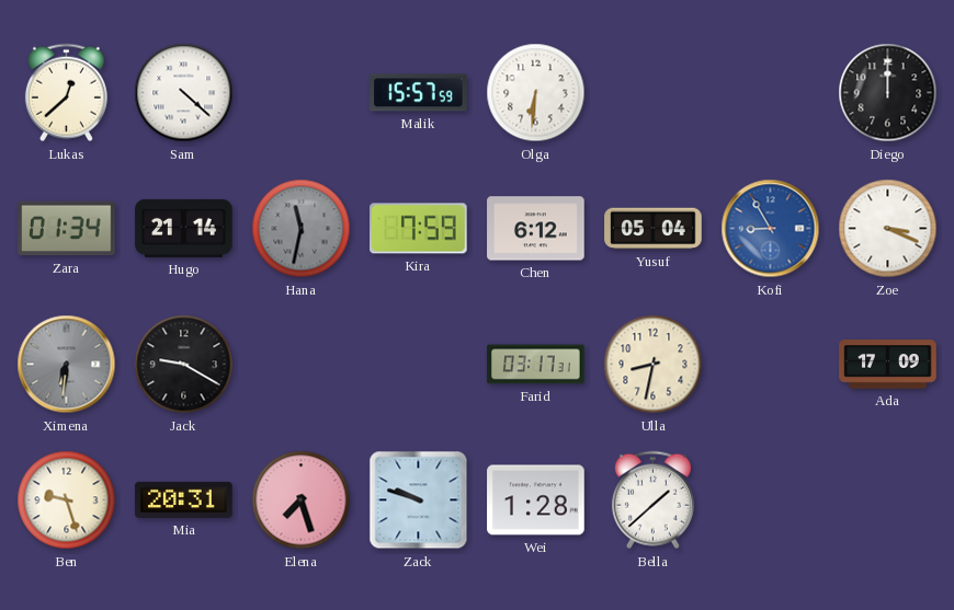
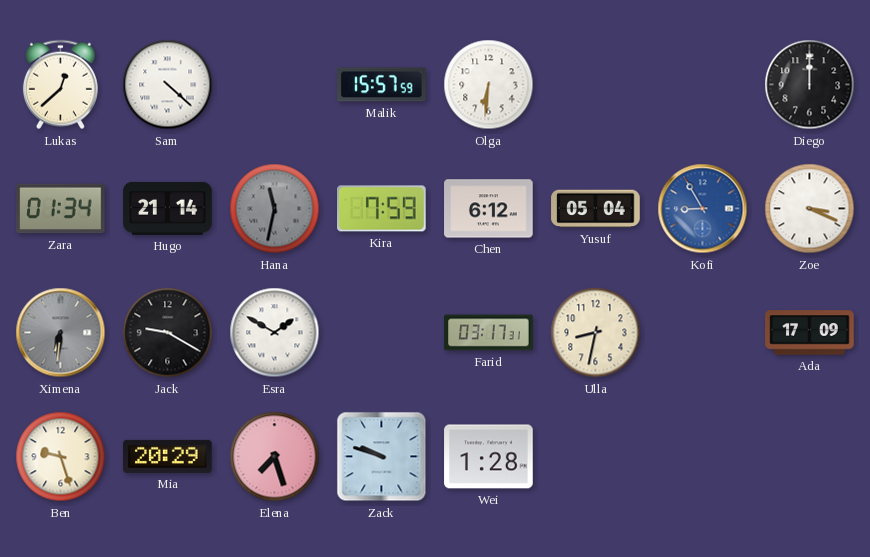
Esra: none -> 1:50 (275, 333)
Mia: 20:31 -> 20:29 (168, 456)
Bella: 1:38 -> none (652, 500)
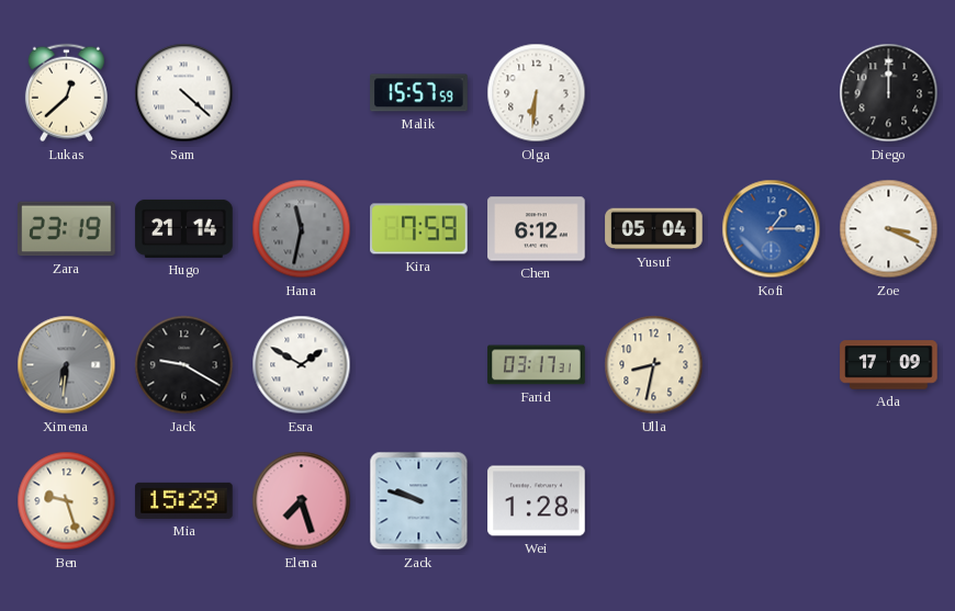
Zara: 01:34 -> 23:19 (67, 229)
Kofi: 8:55 -> 1:15 (772, 229)
Mia: 20:29 -> 15:29 (184, 500)
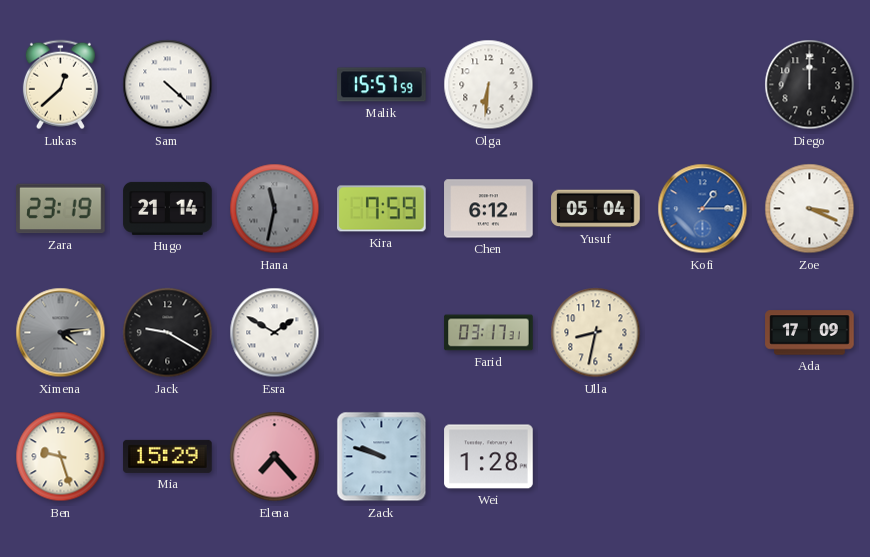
Ximena: 6:31 -> 4:14 (61, 333)
Elena: 7:27 -> 7:23 (275, 457)
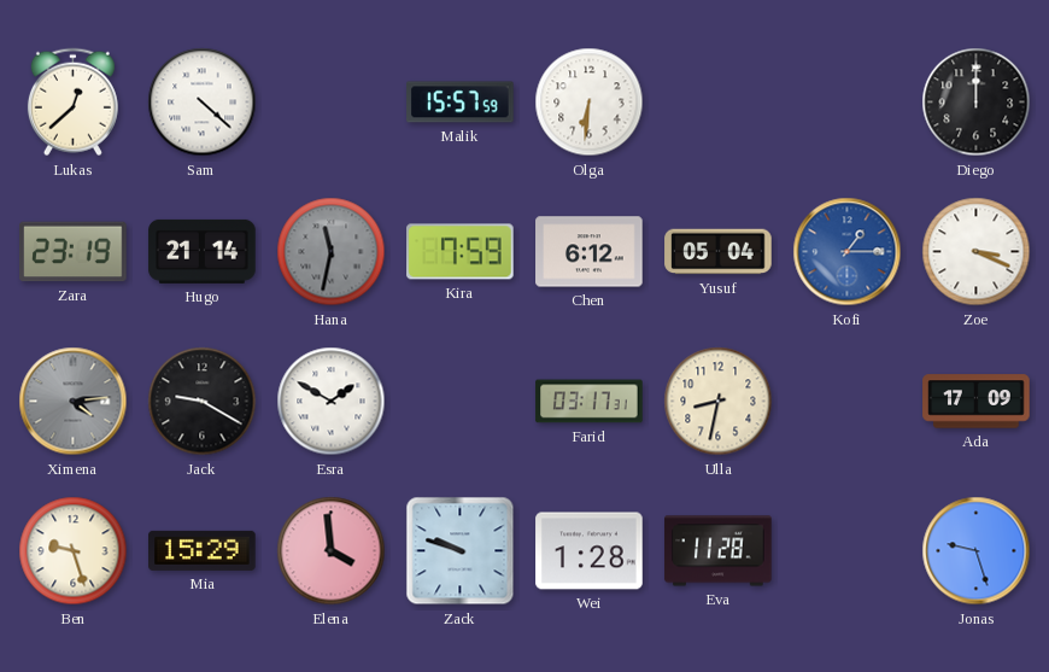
Elena: 7:23 -> 3:59 (332, 551)
Eva: none -> 11:28 (719, 551)
Jonas: none -> 9:27 (977, 551)
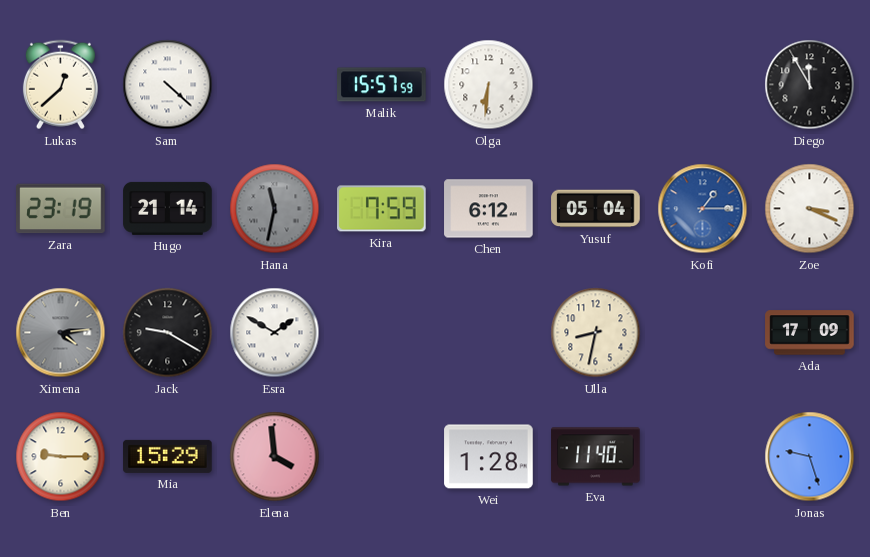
Diego: 12:00 -> 11:55 (810, 85)
Farid: 03:17 -> none (590, 402)
Ben: 9:27 -> 9:15 (61, 457)
Zack: 9:48 -> none (461, 551)
Eva: 11:28 -> 11:40 (596, 457)
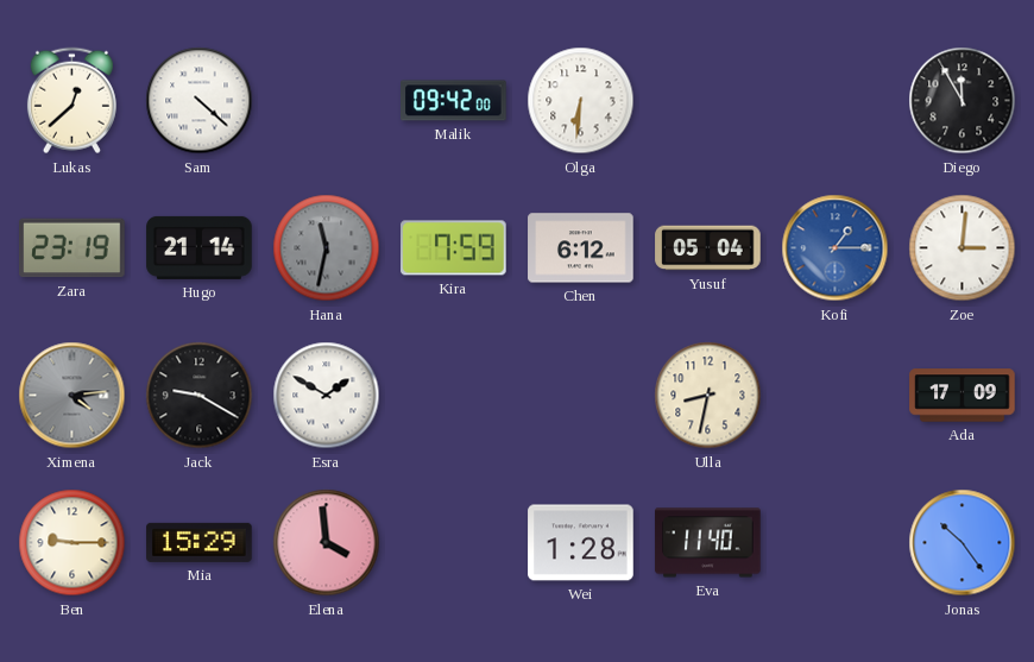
Malik: 15:57 -> 09:42 (454, 101)
Zoe: 3:19 -> 3:01 (963, 248)
Jonas: 9:27 -> 10:24 (963, 543)
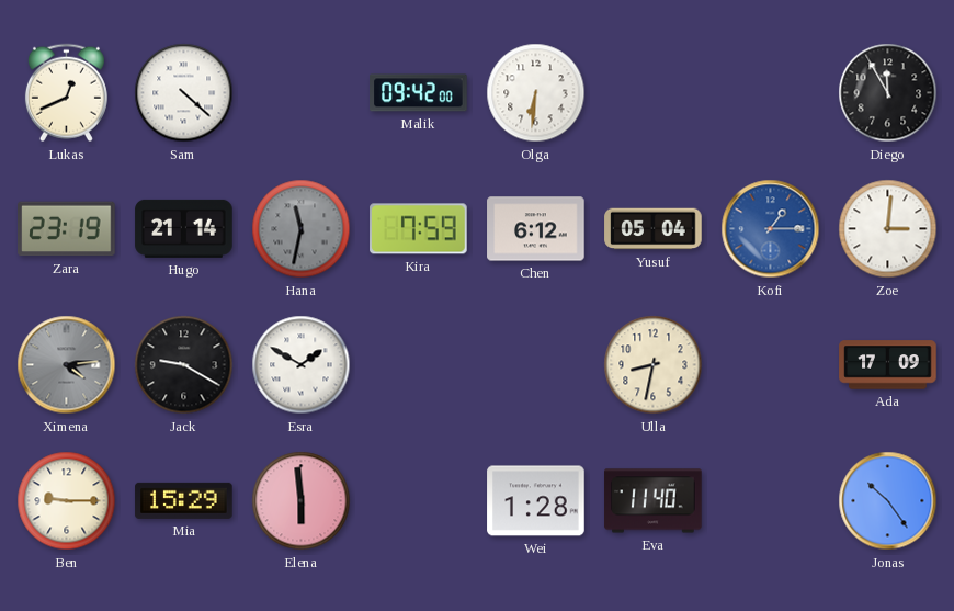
Lukas: 12:38 -> 12:41 (66, 93)
Elena: 3:59 -> 5:59 (302, 501)
